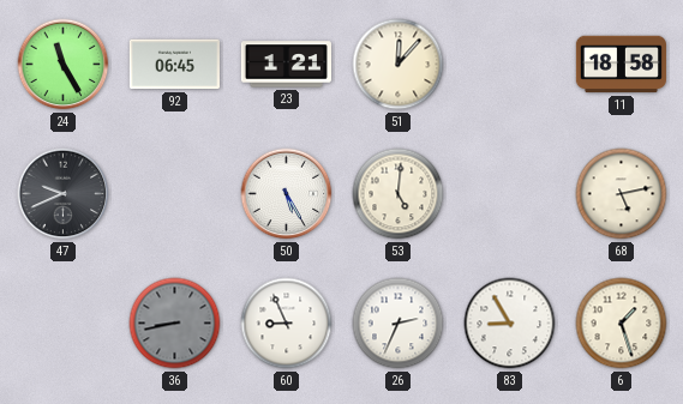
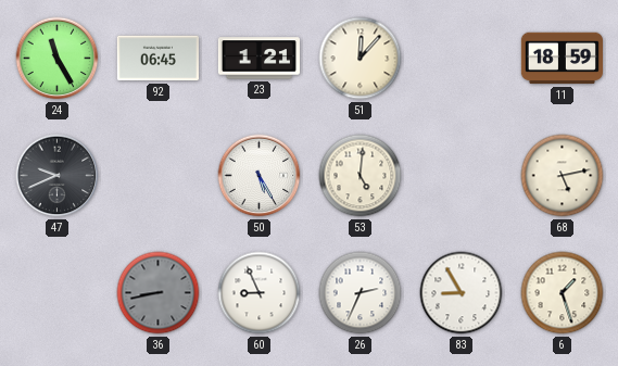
11: 18:58 -> 18:59 (562, 59)
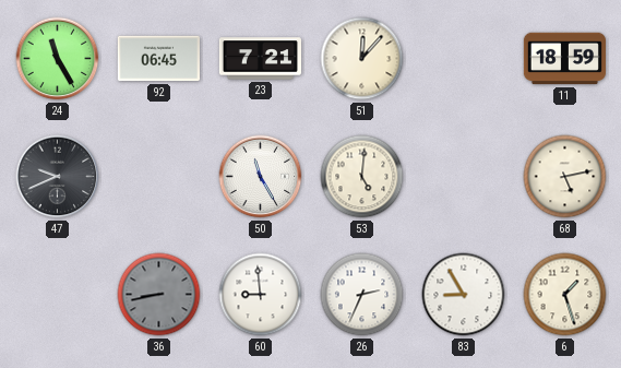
23: 1:21 -> 7:21 (260, 59)
50: 5:25 -> 11:25 (261, 177)
60: 8:56 -> 8:59 (261, 295)
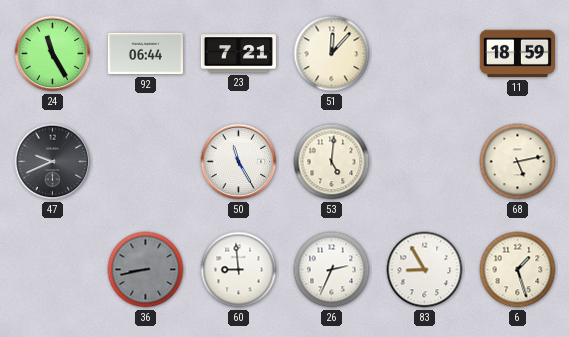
92: 06:45 -> 06:44 (145, 54)
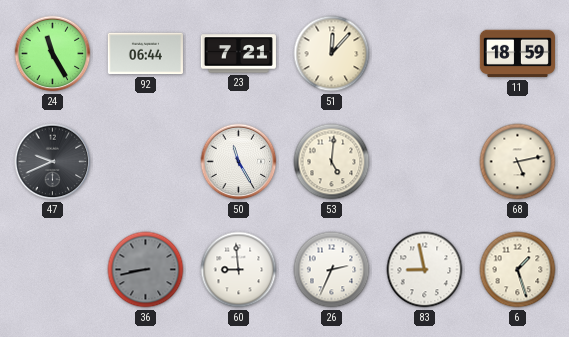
83: 8:55 -> 8:58 (425, 270)
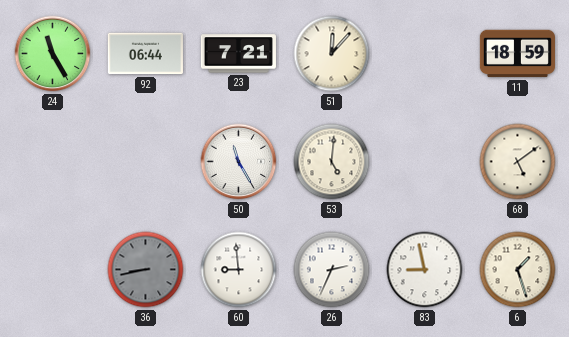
47: 9:41 -> none (53, 162)
68: 5:13 -> 5:09 (518, 162)
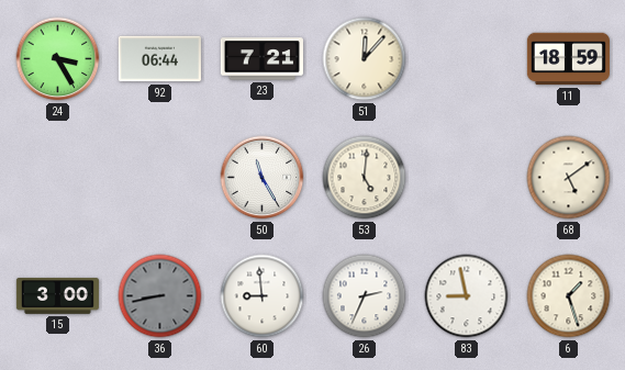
24: 11:25 -> 3:25 (58, 59)
15: none -> 3:00 (57, 296)
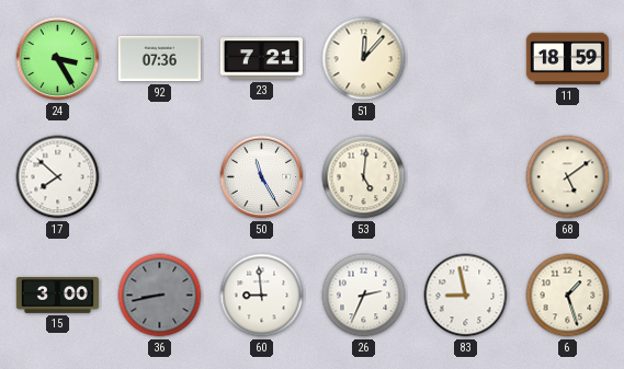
92: 06:44 -> 07:36 (159, 59)
17: none -> 7:52 (58, 177)
